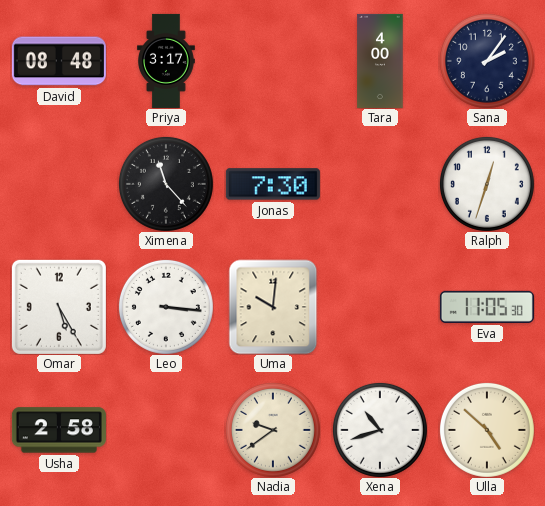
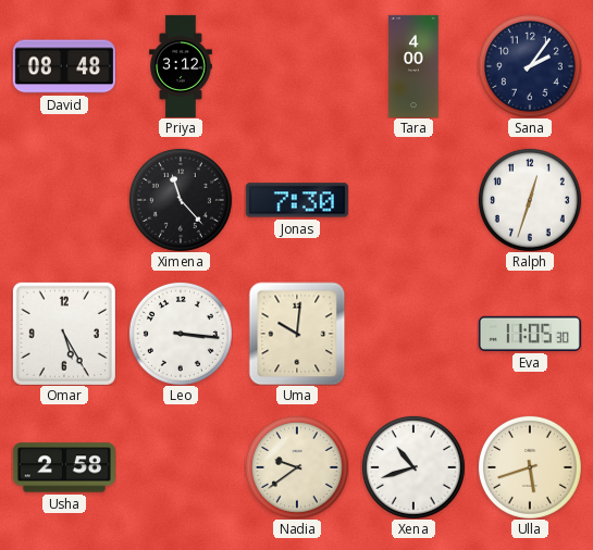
Priya: 3:17 -> 3:12 (182, 66)
Ulla: 4:52 -> 5:42 (530, 467)
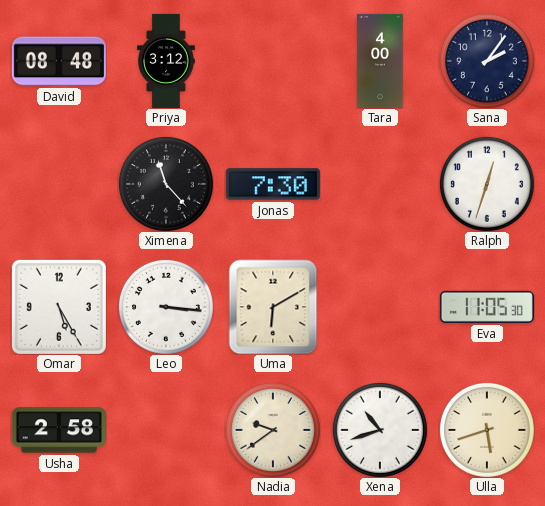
Uma: 10:01 -> 6:10 (273, 307)
